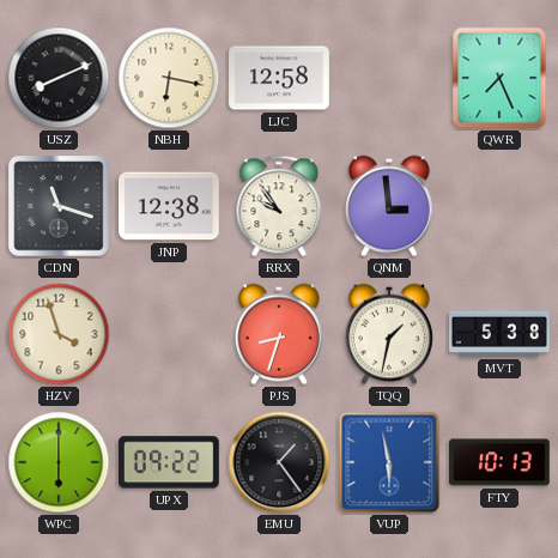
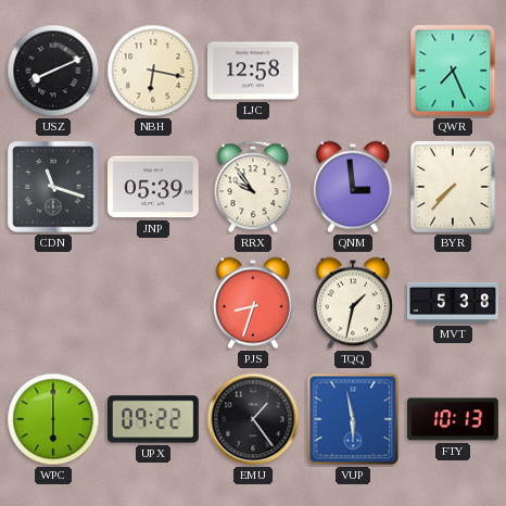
JNP: 12:38 -> 05:39 (154, 187)
BYR: none -> 7:37 (453, 187)
HZV: 3:57 -> none (59, 334)
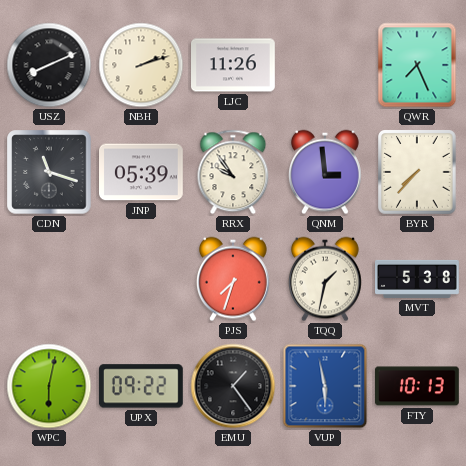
NBH: 6:17 -> 2:12 (141, 65)
LJC: 12:58 -> 11:26 (234, 65)
PJS: 8:33 -> 7:33 (233, 279)
WPC: 6:00 -> 6:02 (49, 386)
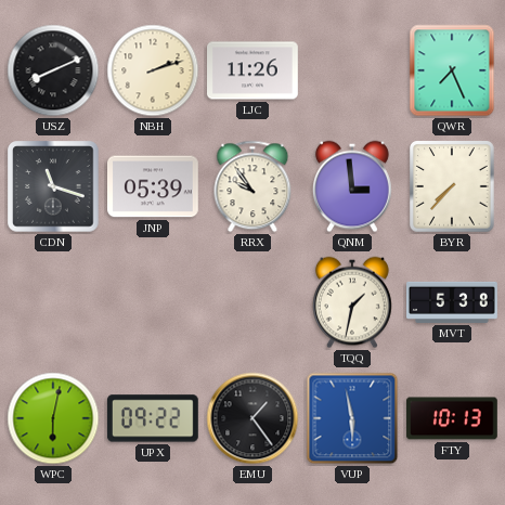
PJS: 7:33 -> none (233, 279)
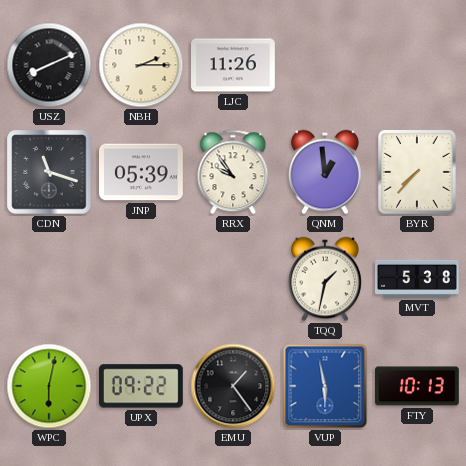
NBH: 2:12 -> 2:15 (141, 65)
QWR: 7:26 -> none (452, 70)
QNM: 2:59 -> 12:59 (325, 172)
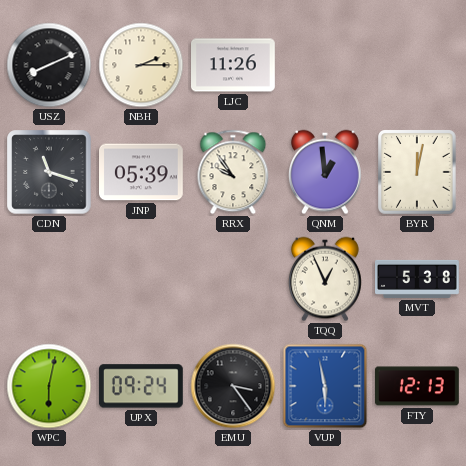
BYR: 7:37 -> 12:02 (417, 172)
TQQ: 1:32 -> 12:56 (325, 279)
UPX: 09:22 -> 09:24 (141, 386)
EMU: 1:24 -> 3:24 (233, 386)
FTY: 10:13 -> 12:13 (418, 386)
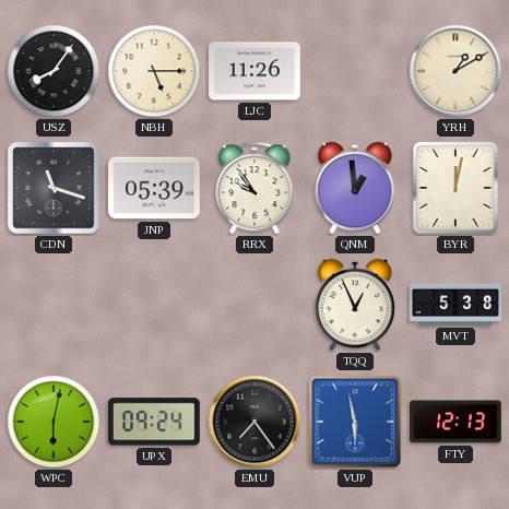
USZ: 8:11 -> 8:06 (54, 71)
NBH: 2:15 -> 5:15 (154, 71)
YRH: none -> 1:10 (455, 71)
EMU: 3:24 -> 7:24 (254, 422)
